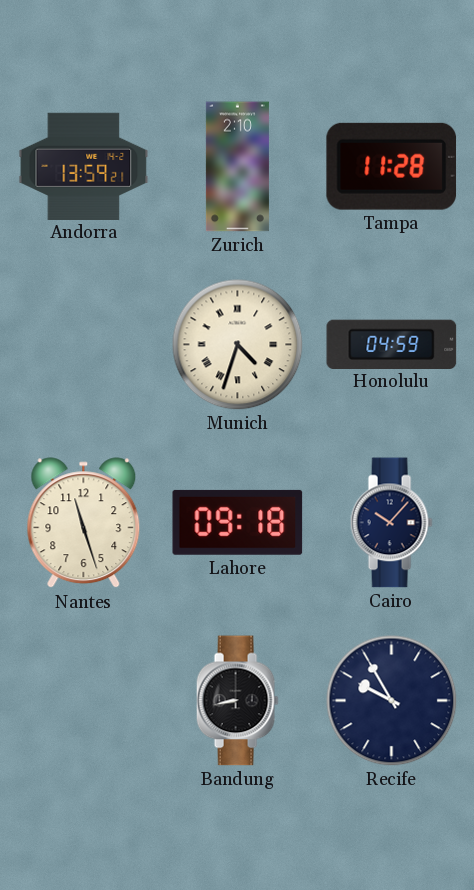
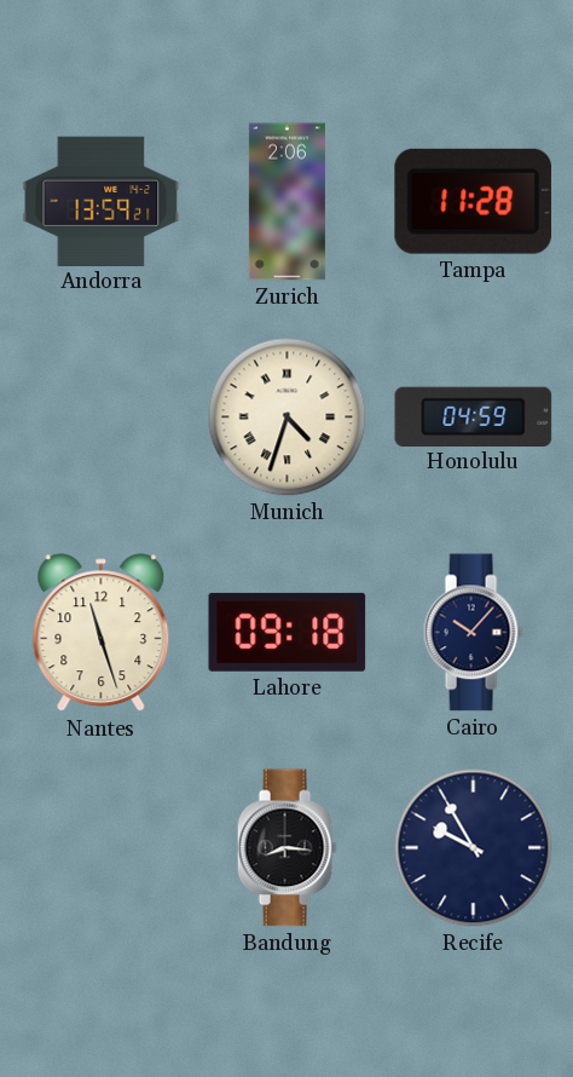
Zurich: 2:10 -> 2:06 (286, 202)
Bandung: 8:43 -> 8:16 (286, 848)
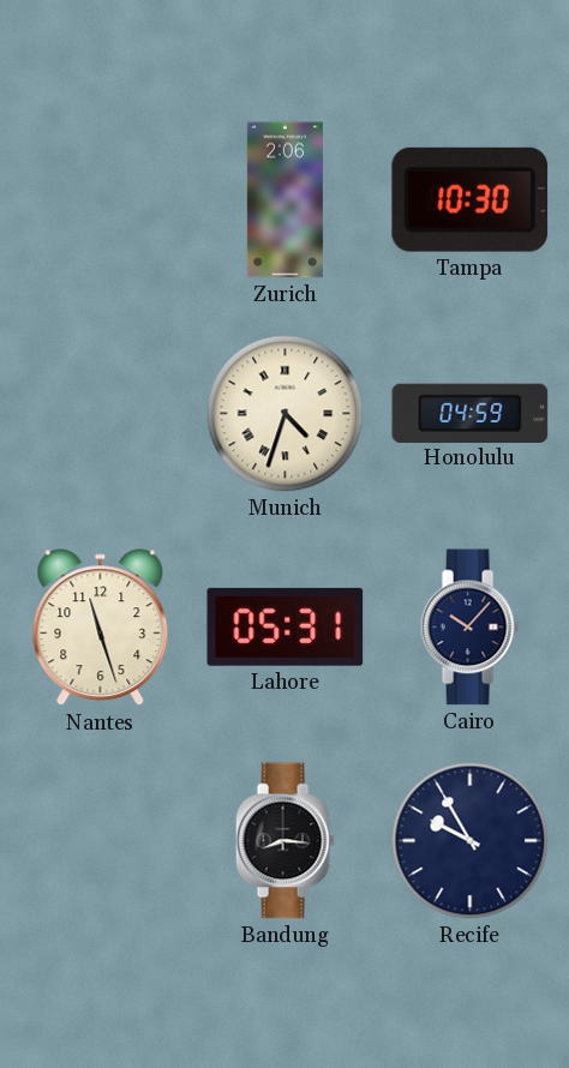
Andorra: 13:59 -> none (102, 201)
Tampa: 11:28 -> 10:30 (469, 199)
Lahore: 09:18 -> 05:31 (286, 626)
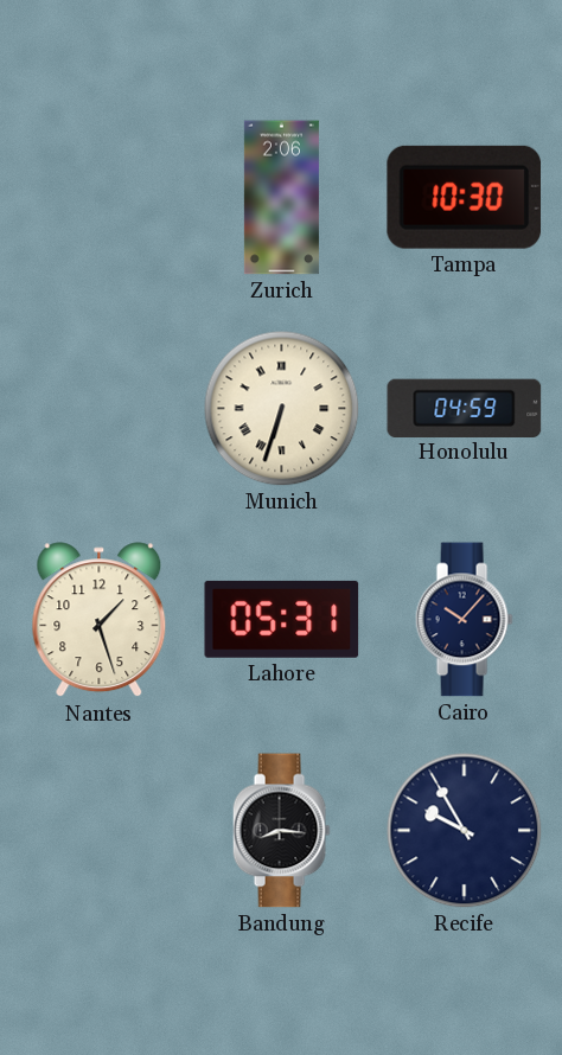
Munich: 4:33 -> 6:33 (282, 409)
Nantes: 11:27 -> 1:27 (100, 620)
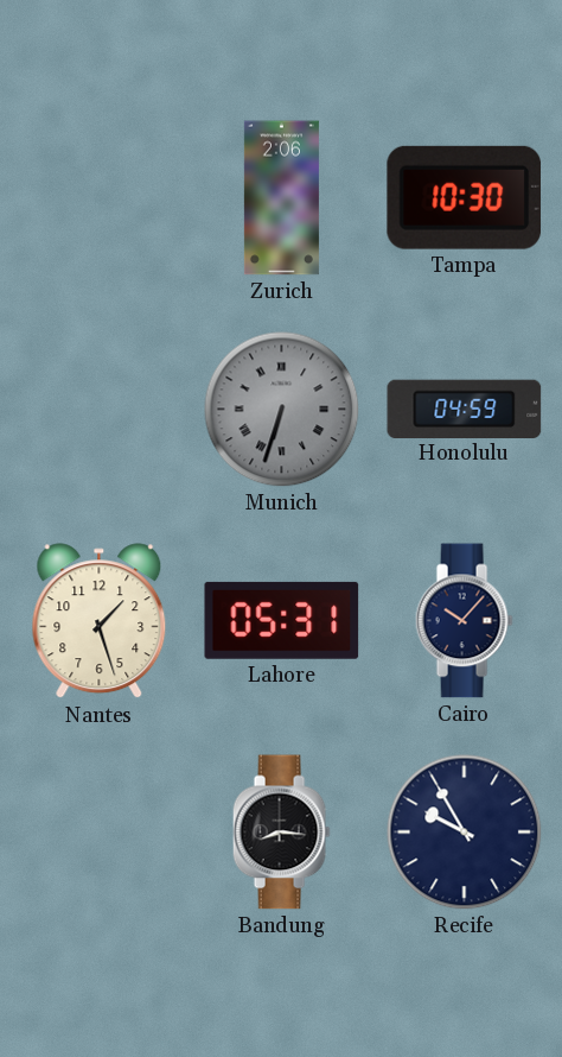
Munich dial: cream -> grey (282, 410)
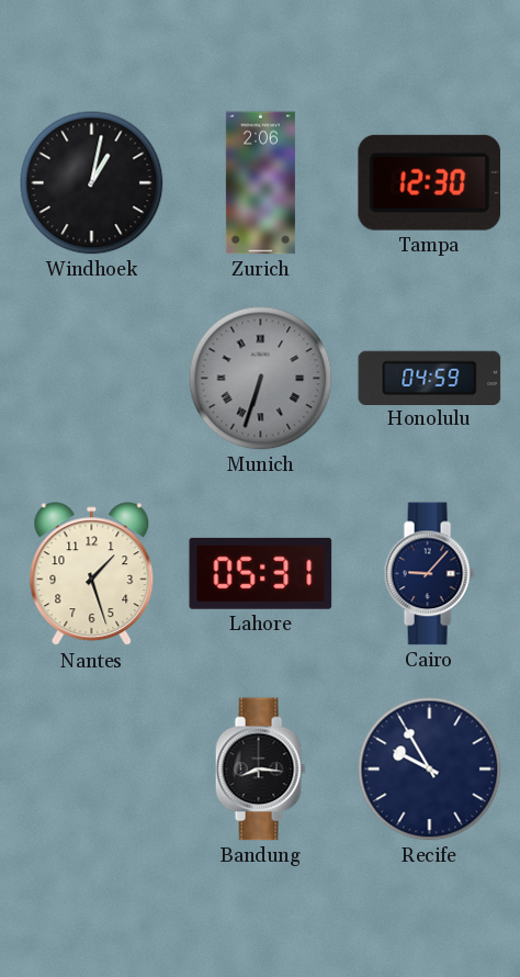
Windhoek: none -> 1:02 (92, 183)
Tampa: 10:30 -> 12:30 (429, 182)
Cairo: 10:07 -> 9:07 (429, 574)
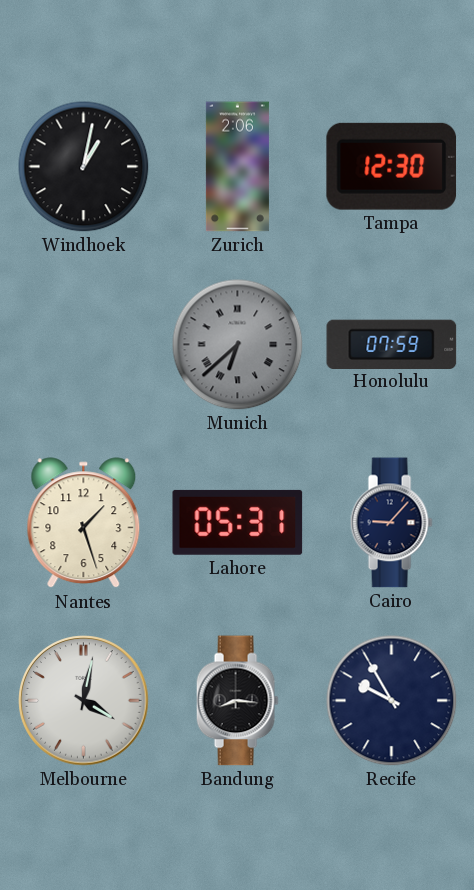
Munich: 6:33 -> 6:38 (238, 345)
Honolulu: 04:59 -> 07:59 (392, 344)
Melbourne: none -> 4:02 (84, 701)
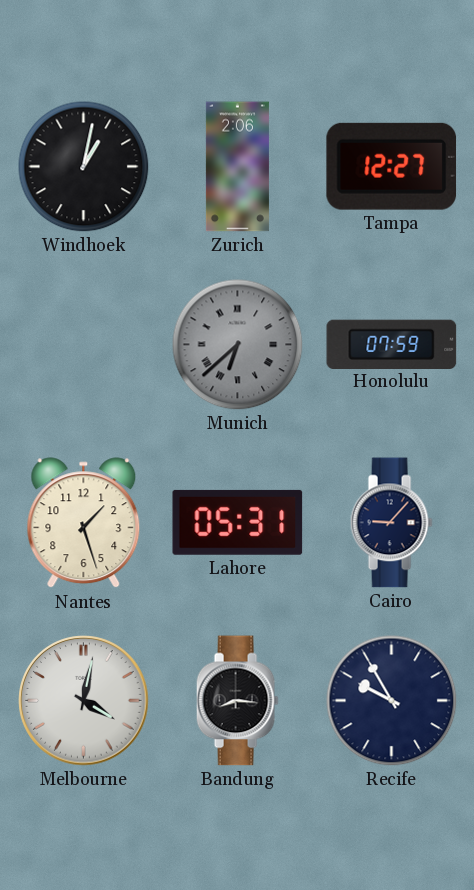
Tampa: 12:30 -> 12:27 (391, 166)
